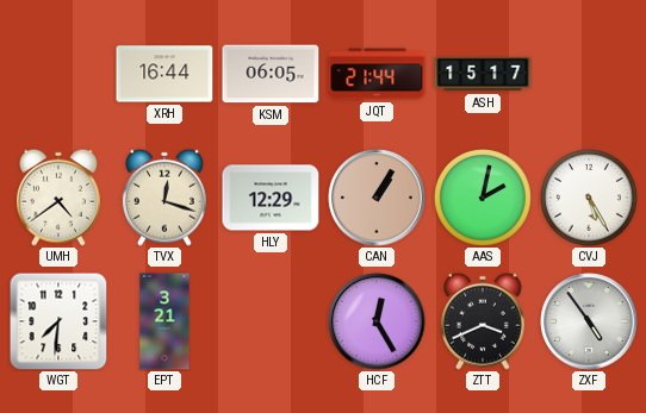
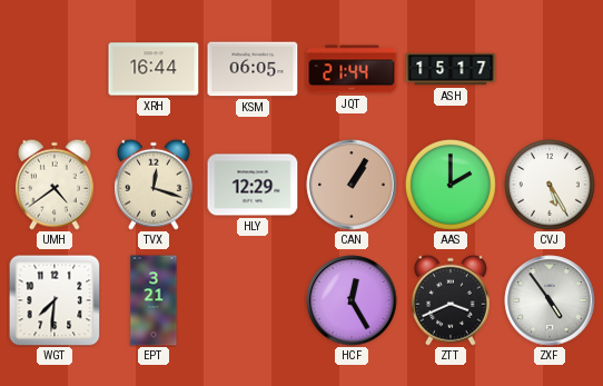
AAS: 2:02 -> 2:00 (452, 186)
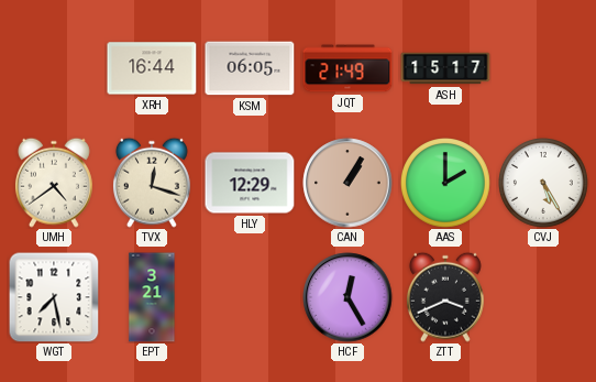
JQT: 21:44 -> 21:49 (347, 68)
WGT: 7:31 -> 7:28 (54, 297)
ZXF: 4:54 -> none (550, 300)
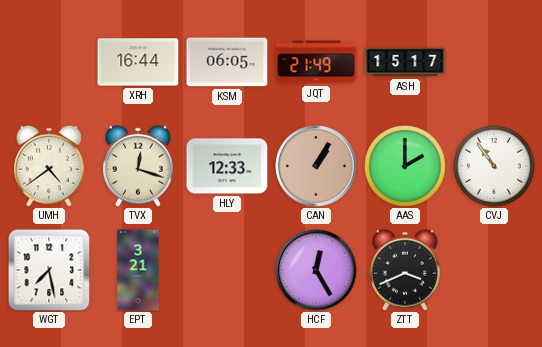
HLY: 12:29 -> 12:33 (227, 166)
CVJ: 5:25 -> 10:54 (495, 167)
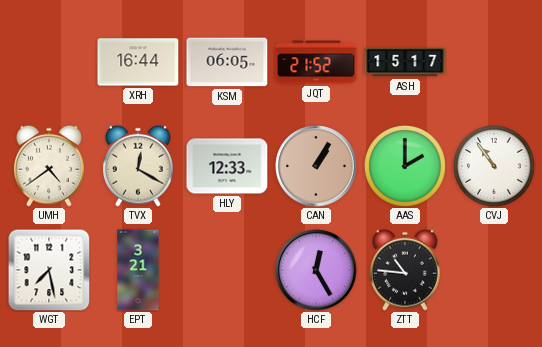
JQT: 21:49 -> 21:52 (316, 62)
TVX: 12:18 -> 12:20 (138, 166)
ZTT: 3:41 -> 10:46 (405, 270)
